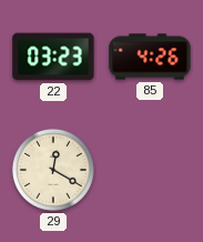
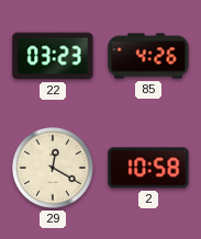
2: none -> 10:58 (148, 168)
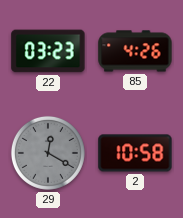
29 dial: cream -> grey (48, 153)
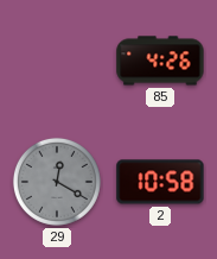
22: 03:23 -> none (48, 51)
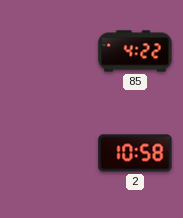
85: 4:26 -> 4:22 (135, 51)
29: 12:20 -> none (57, 182)
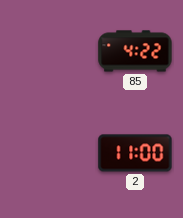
2: 10:58 -> 11:00 (135, 153)
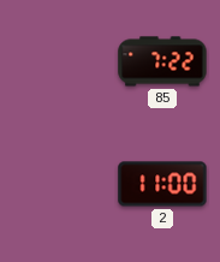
85: 4:22 -> 7:22 (162, 61)
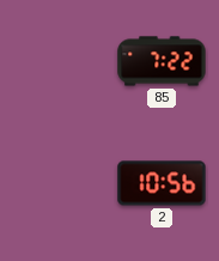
2: 11:00 -> 10:56 (162, 183)
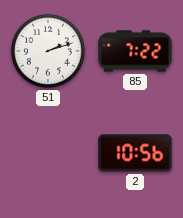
51: none -> 2:12 (48, 51)
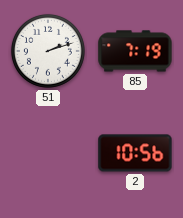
85: 7:22 -> 7:19 (135, 51)
